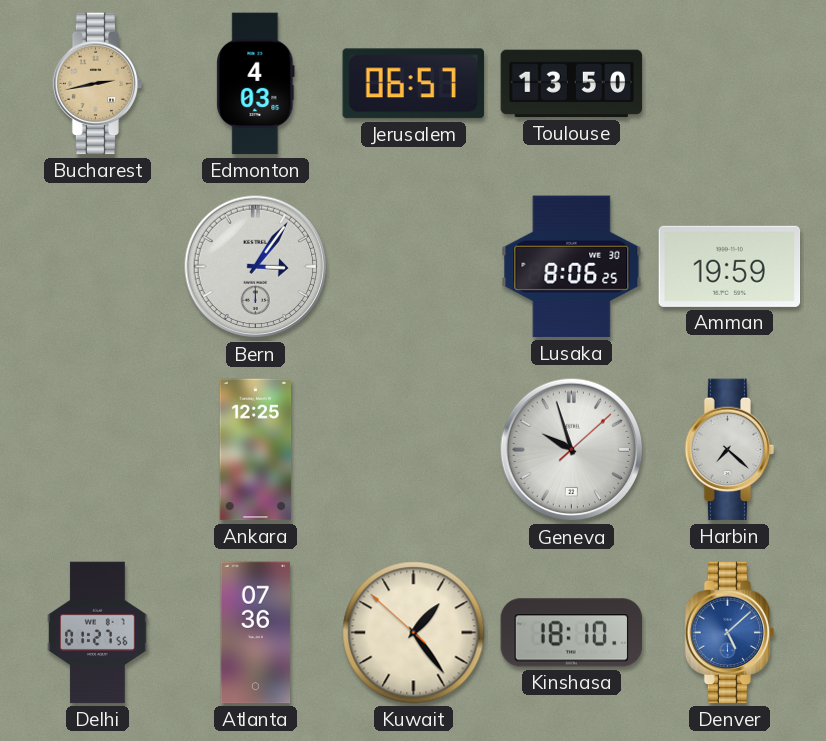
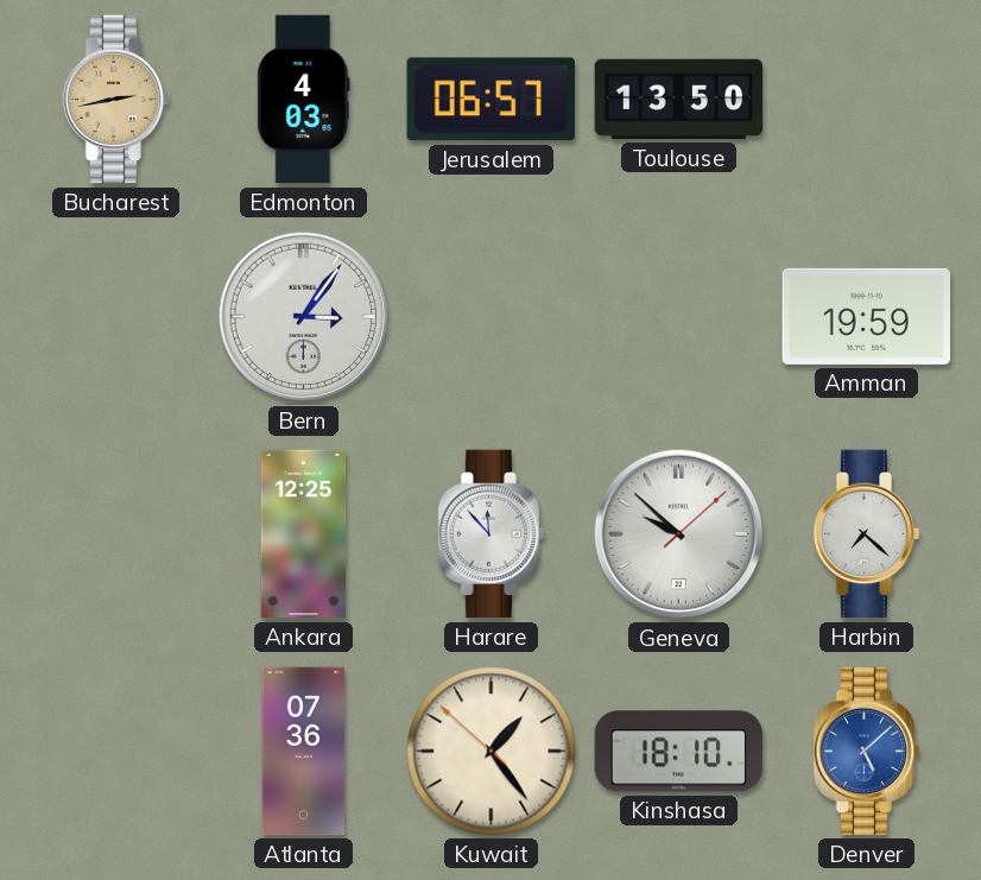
Lusaka: 8:06 -> none (572, 267)
Harare: none -> 11:53 (492, 534)
Geneva: 9:57 -> 9:52 (679, 534)
Delhi: 01:27 -> none (98, 633)
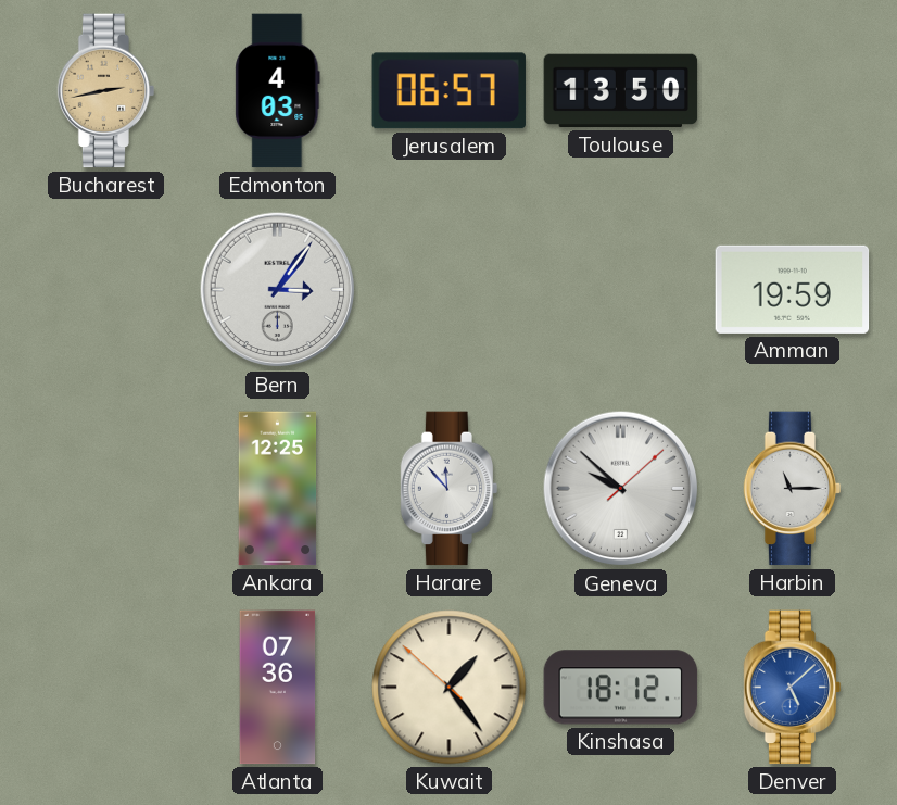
Harbin: 7:22 -> 11:15 (793, 489)
Kinshasa: 18:10 -> 18:12 (621, 688)
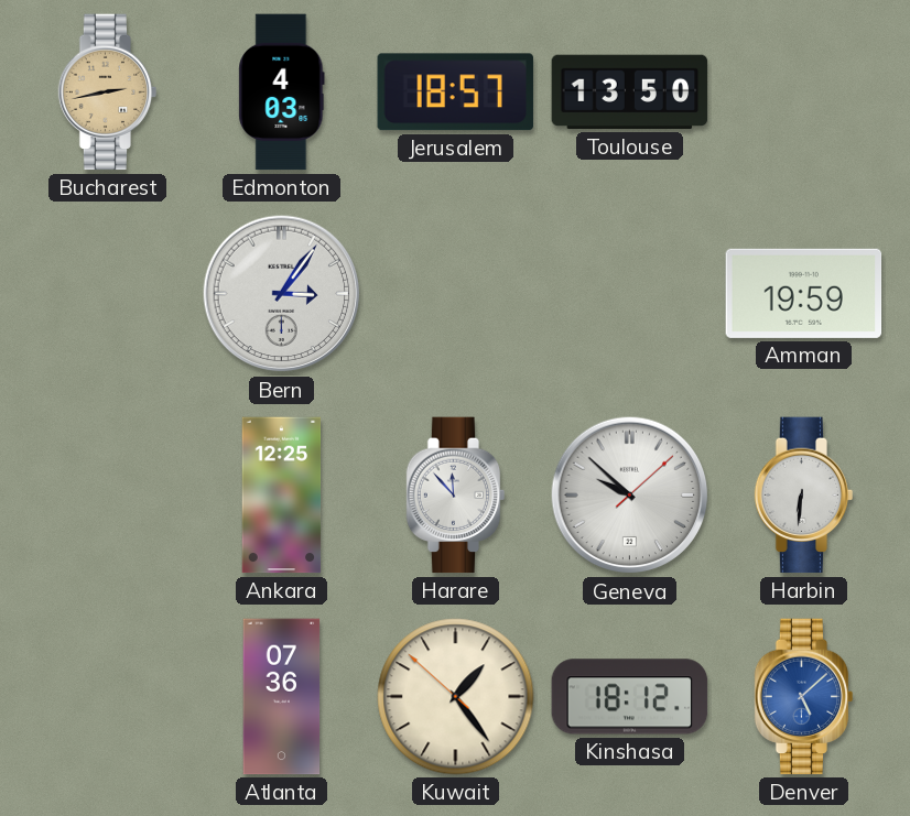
Jerusalem: 06:57 -> 18:57 (455, 93)
Harbin: 11:15 -> 6:31 (804, 496)
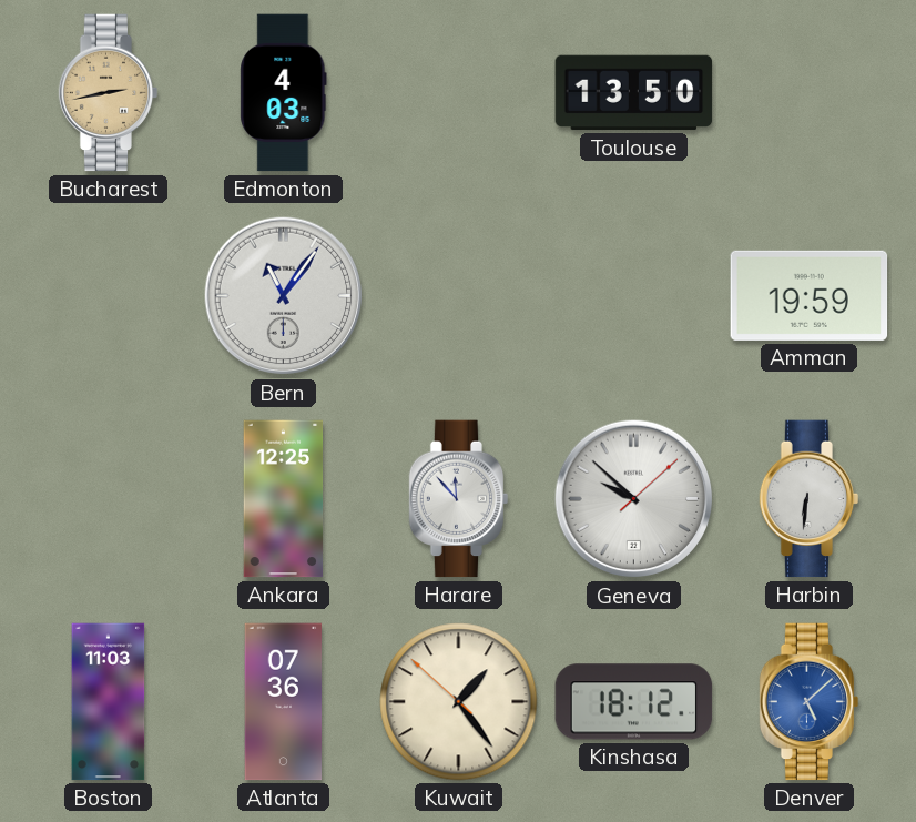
Jerusalem: 18:57 -> none (455, 93)
Bern: 3:06 -> 11:06 (284, 296)
Boston: none -> 11:03 (109, 702)
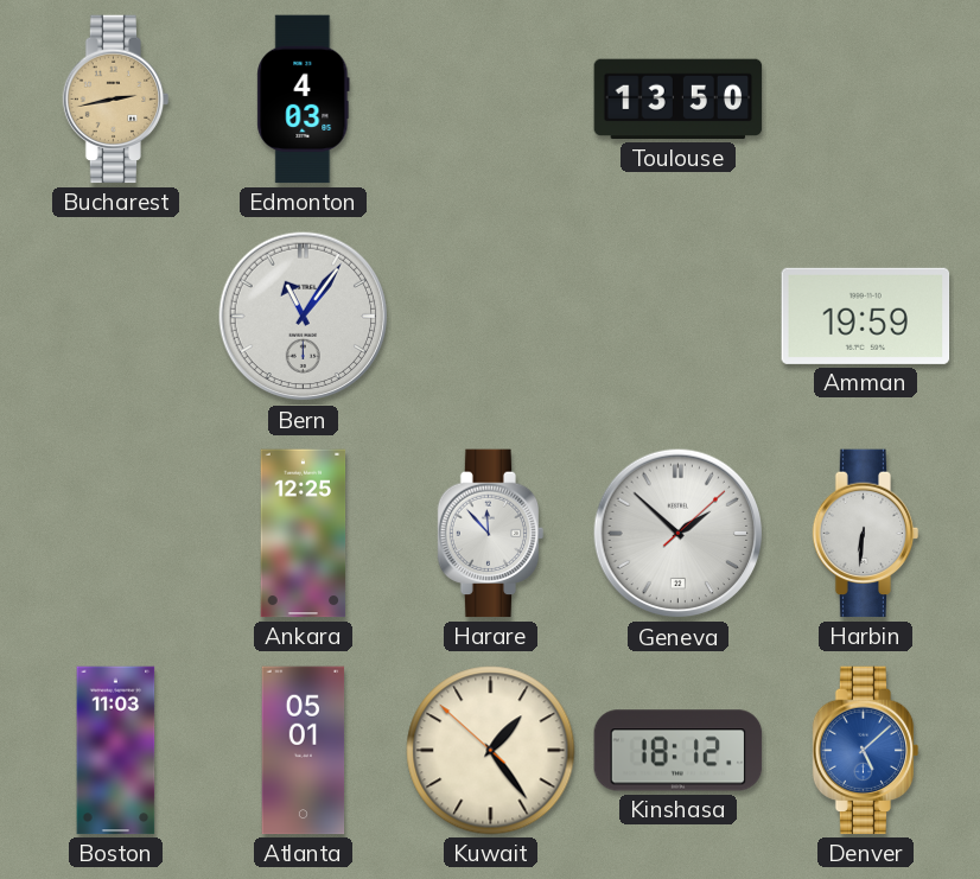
Geneva: 9:52 -> 1:52 (679, 534)
Atlanta: 07:36 -> 05:01 (304, 751)
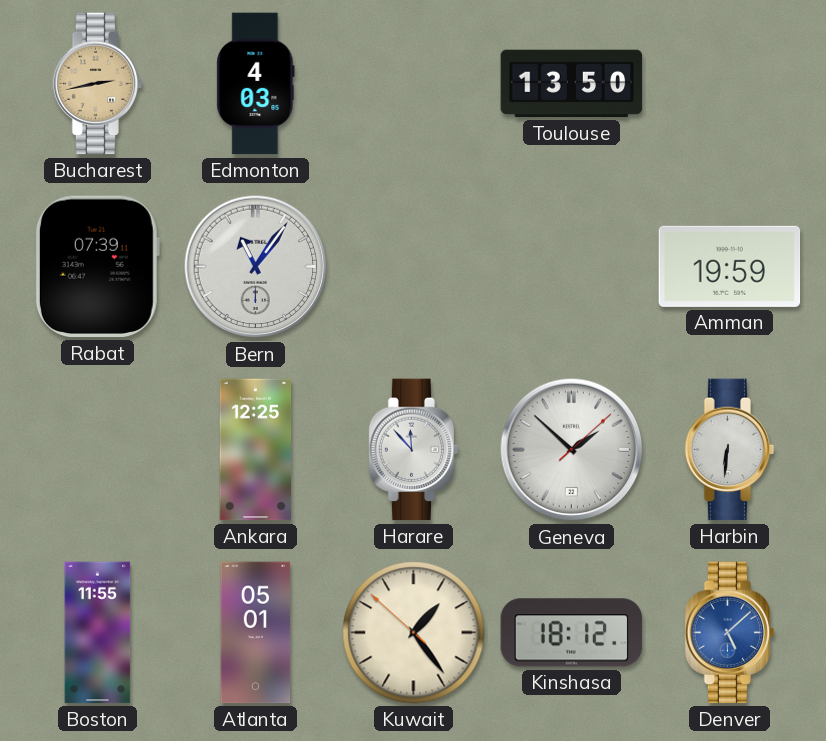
Rabat: none -> 07:39 (97, 267)
Boston: 11:03 -> 11:55 (98, 633)
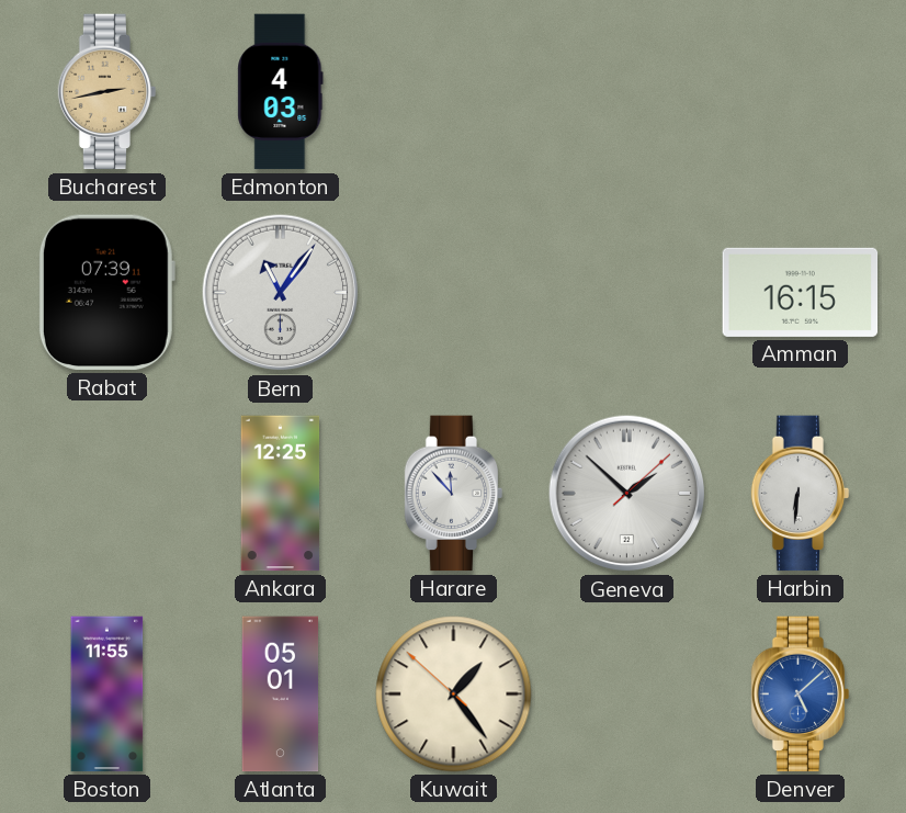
Toulouse: 13:50 -> none (572, 84)
Amman: 19:59 -> 16:15 (801, 292)
Kinshasa: 18:12 -> none (572, 633)
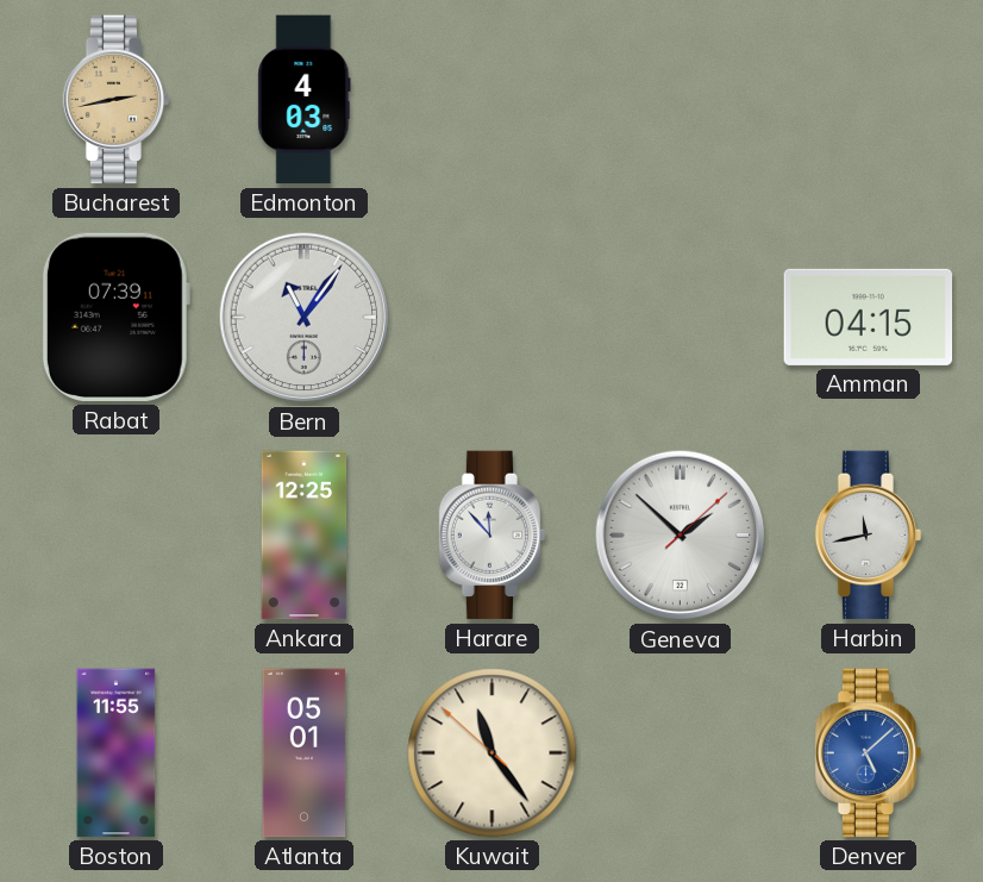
Amman: 16:15 -> 04:15 (869, 317)
Harbin: 6:31 -> 11:43 (869, 536)
Kuwait: 1:23 -> 11:23 (493, 753)
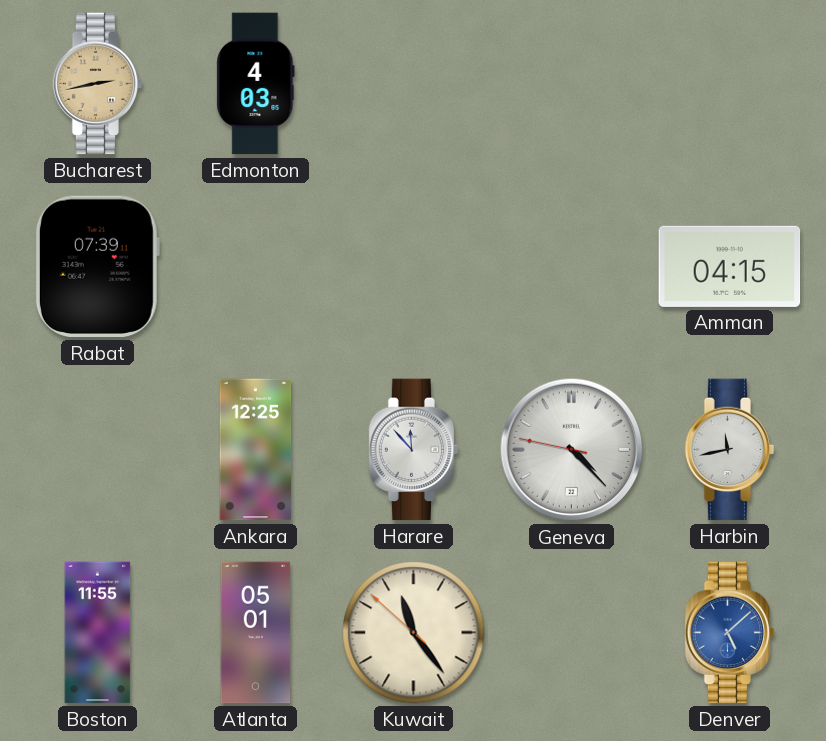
Bern: 11:06 -> none (305, 318)
Geneva: 1:52 -> 4:22 (572, 450)
